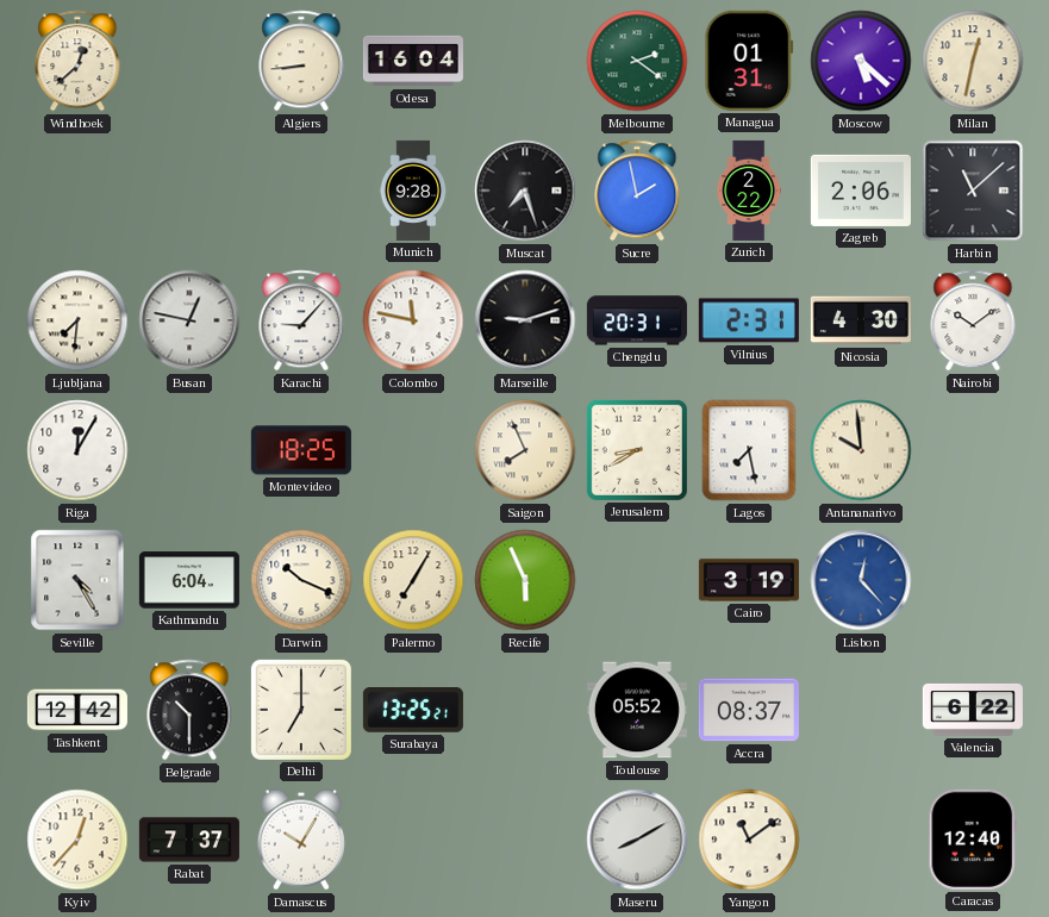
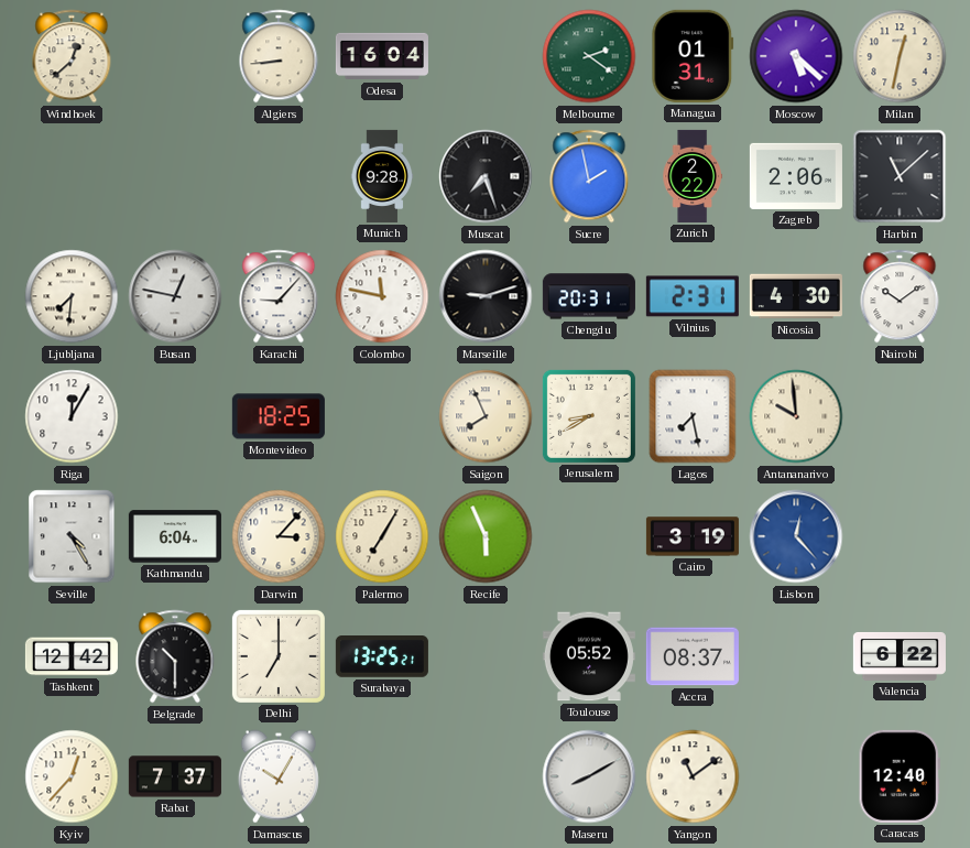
Darwin: 10:19 -> 3:07 (279, 536)
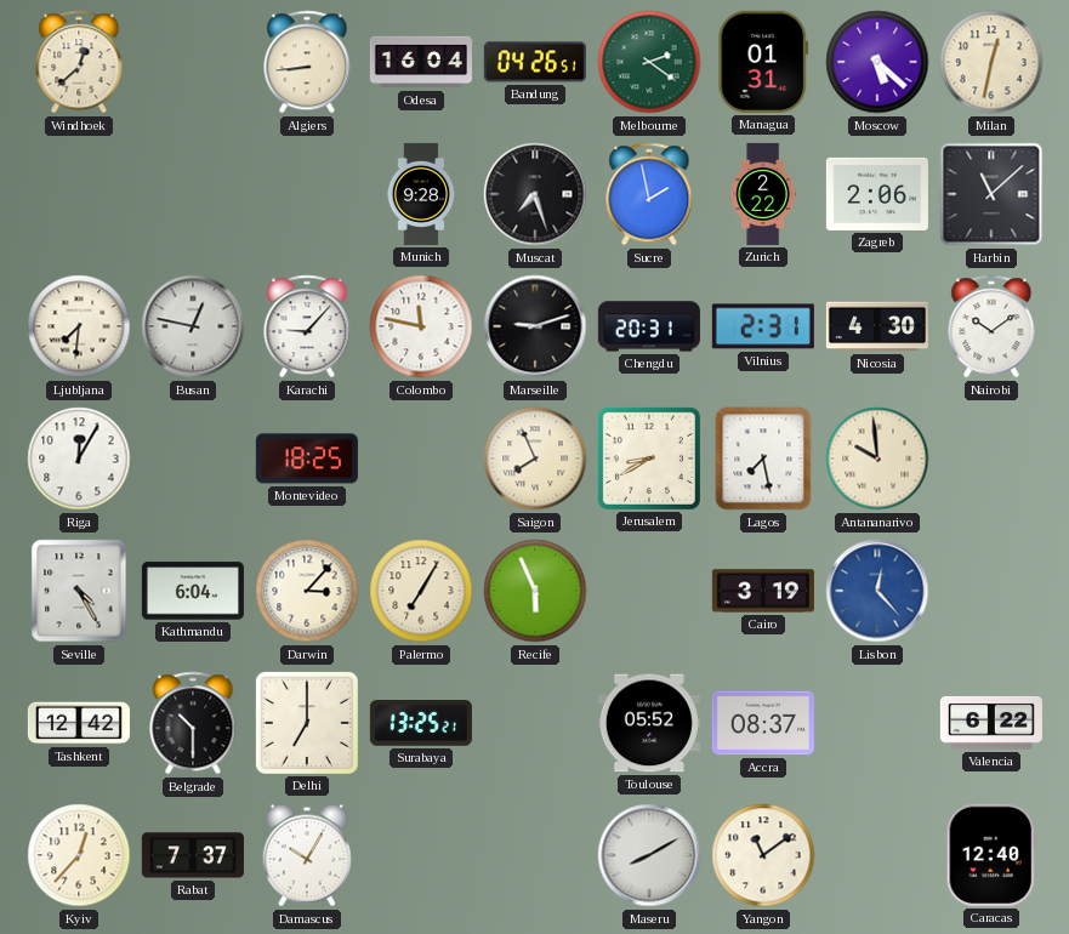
Bandung: none -> 04:26 (535, 62)
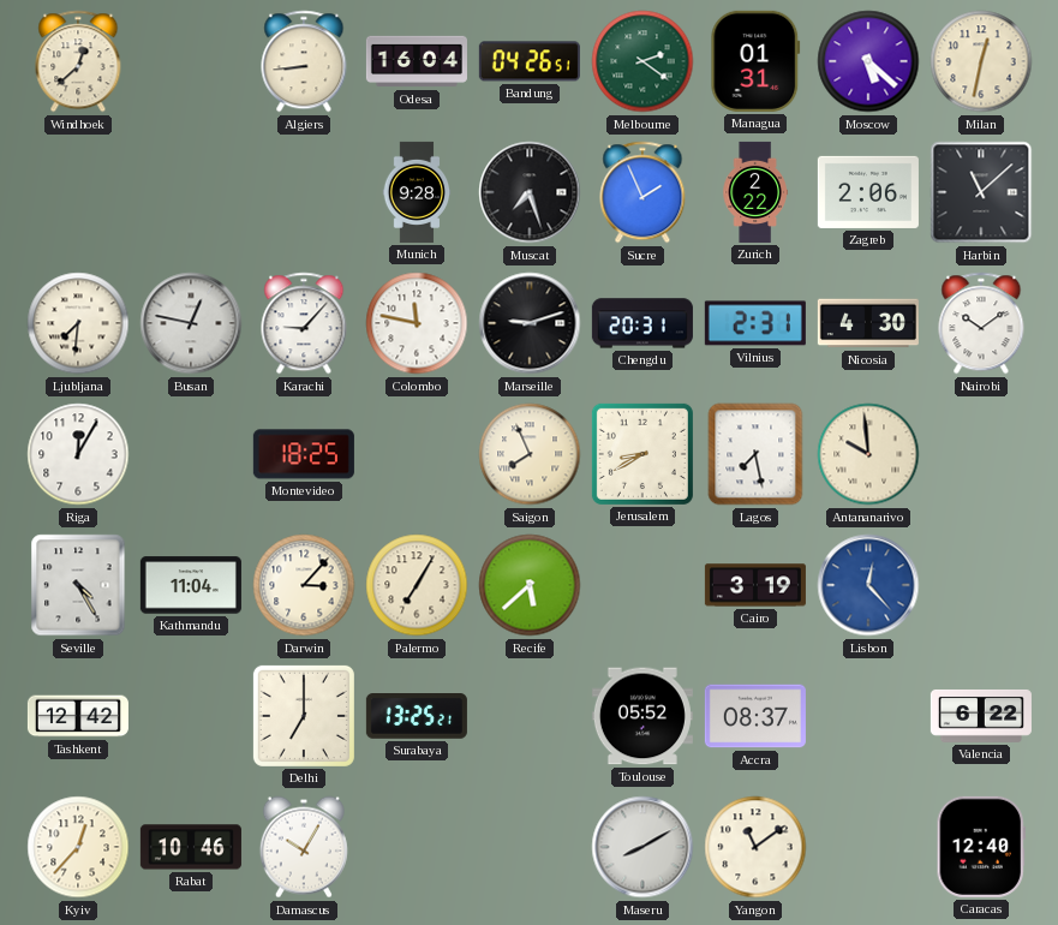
Sucre: 1:58 -> 1:56 (642, 192)
Kathmandu: 6:04 -> 11:04 (191, 585)
Recife: 5:56 -> 5:38 (530, 585)
Belgrade: 10:30 -> none (193, 723)
Rabat: 7:37 -> 10:46 (191, 847)
